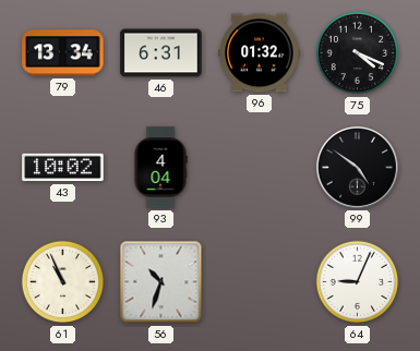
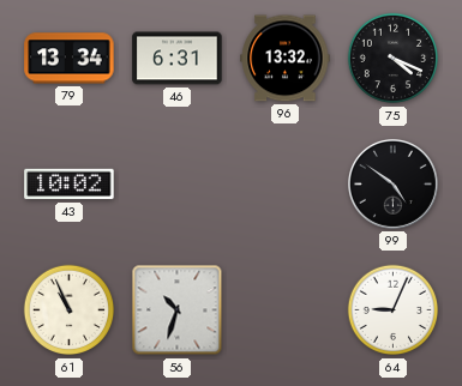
96: 01:32 -> 13:32 (286, 59)
93: 4:04 -> none (160, 168)
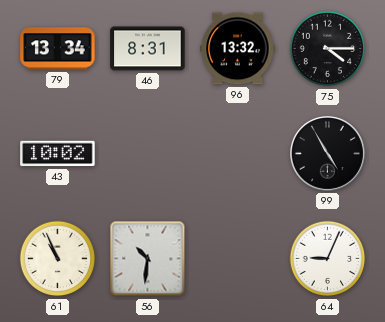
46: 6:31 -> 8:31 (148, 49)
75: 4:19 -> 4:15 (328, 49)
99: 4:51 -> 4:55 (327, 153)
56: 10:33 -> 10:31 (148, 259)
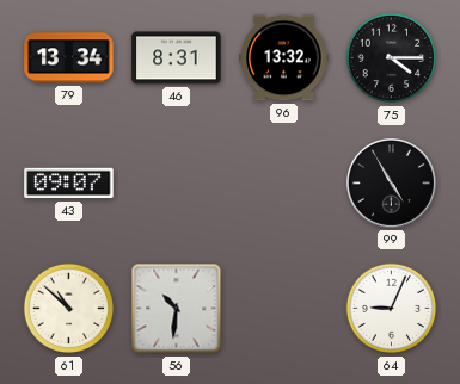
43: 10:02 -> 09:07 (69, 184)
61: 10:56 -> 10:52 (69, 309)
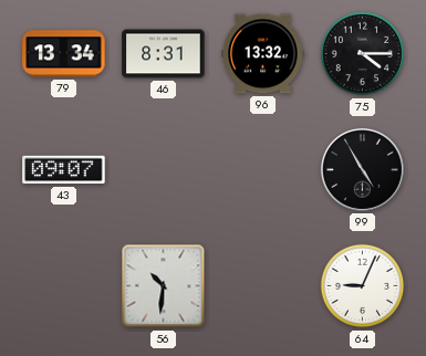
61: 10:52 -> none (69, 309)
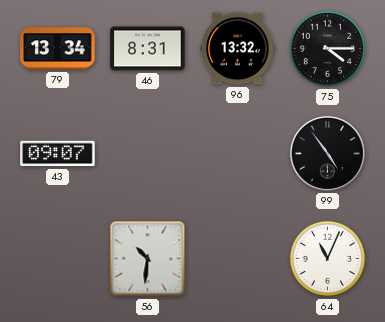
99: 4:55 -> 4:54 (327, 153)
64: 9:04 -> 11:04 (328, 259)
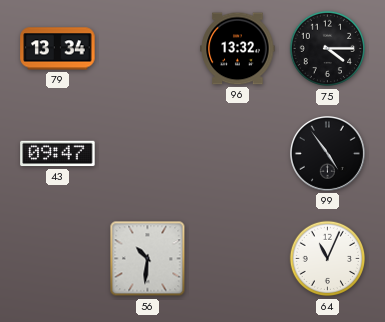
46: 8:31 -> none (148, 49)
43: 09:07 -> 09:47 (58, 154)
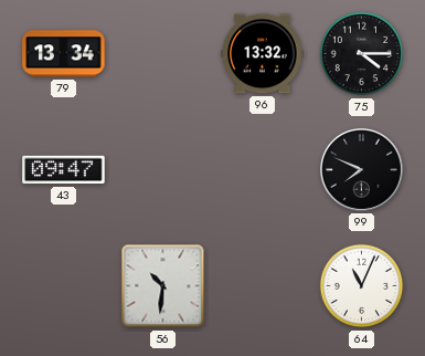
99: 4:54 -> 7:49 (361, 169)
